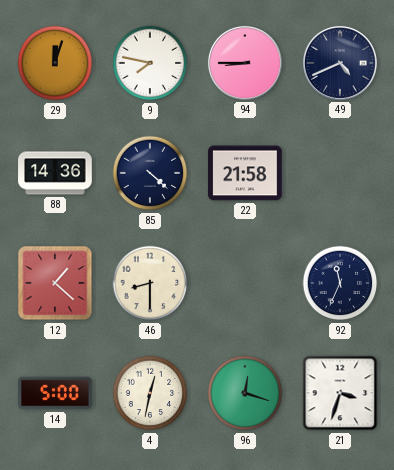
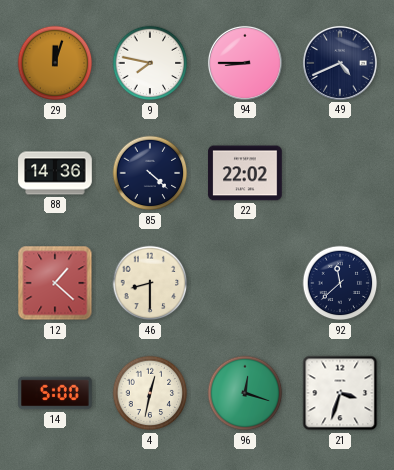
22: 21:58 -> 22:02 (245, 173)
92: 11:34 -> 11:38 (340, 283)
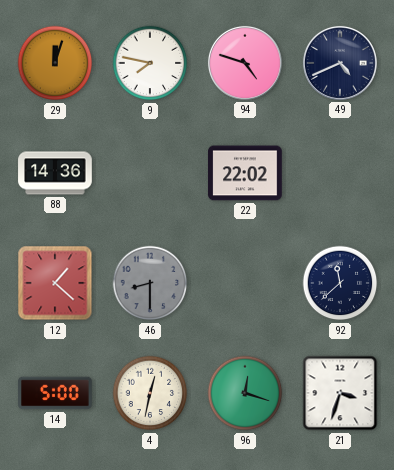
94: 8:45 -> 4:48 (245, 63)
85: 4:22 -> none (150, 173)
46 dial: cream -> grey (150, 283)
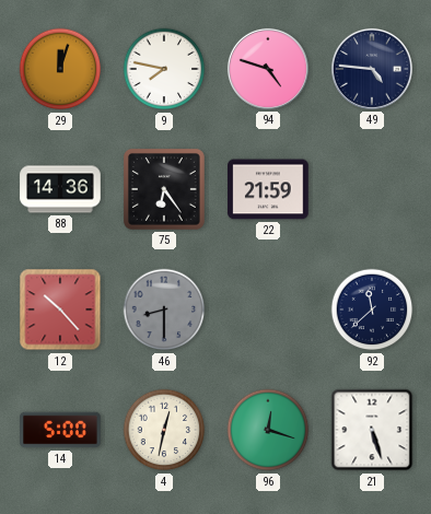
49: 4:41 -> 4:46 (372, 69)
75: none -> 6:24 (164, 189)
22: 22:02 -> 21:59 (268, 189)
12: 1:22 -> 10:23 (60, 309)
21: 3:33 -> 5:27 (372, 430)
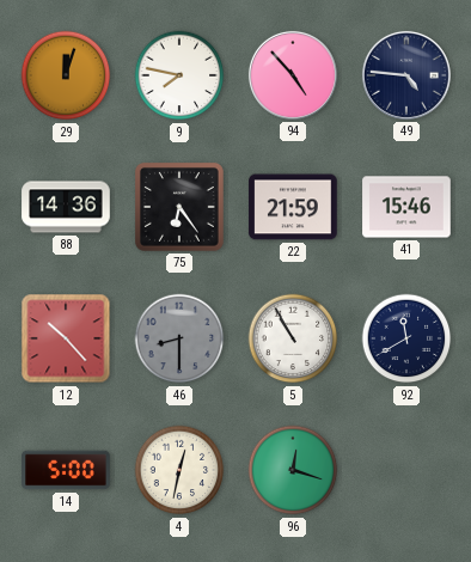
94: 4:48 -> 4:53 (293, 75)
41: none -> 15:46 (406, 207)
5: none -> 10:55 (293, 338)
92: 11:38 -> 11:40 (406, 338)
21: 5:27 -> none (372, 430)
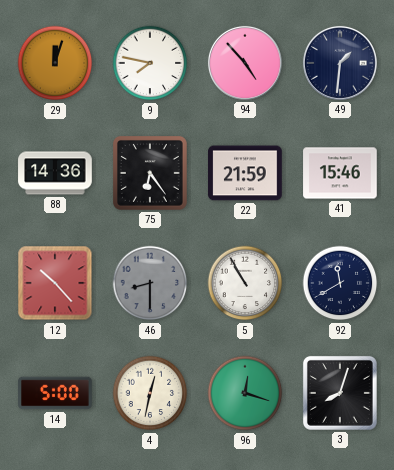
49: 4:46 -> 1:31 (340, 63)
3: none -> 8:03 (340, 393)
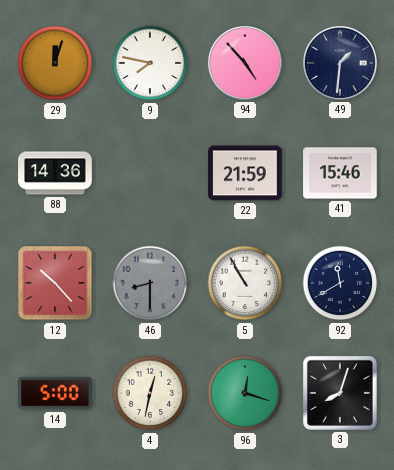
75: 6:24 -> none (150, 173)
